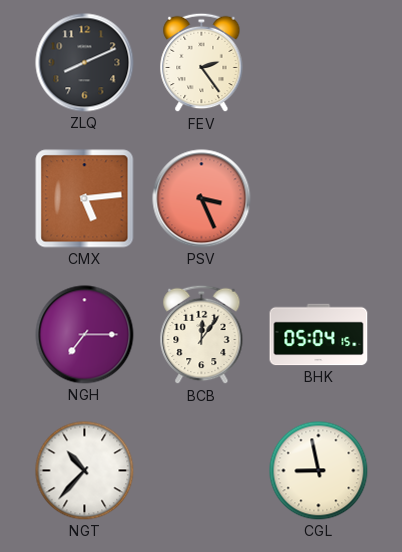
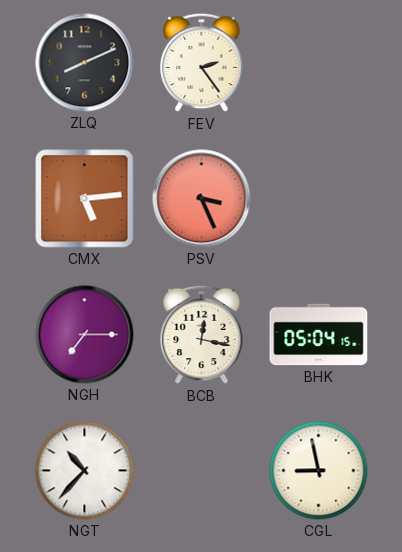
BCB: 12:06 -> 12:17 (202, 335)
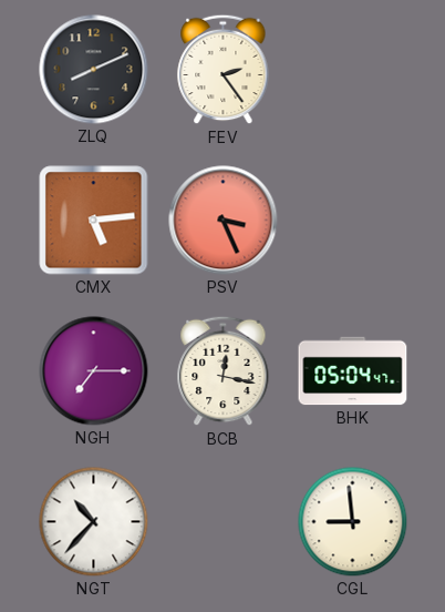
BHK: 05:04:15 -> 05:04:47 (353, 371)
CGL: 8:58 -> 8:59 (353, 522)
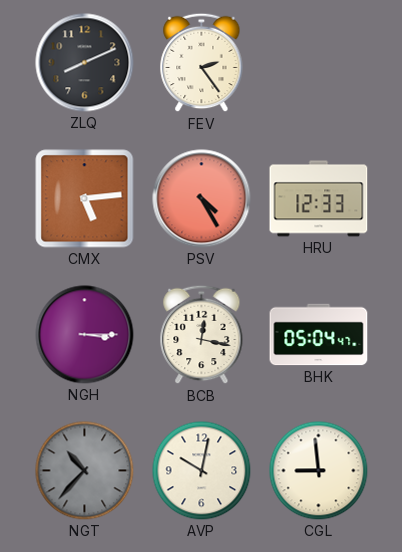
PSV: 3:26 -> 4:25 (202, 199)
HRU: none -> 12:33 (319, 199)
NGH: 7:15 -> 3:15 (85, 335)
NGT dial: white -> grey (85, 471)
AVP: none -> 10:02 (202, 471)
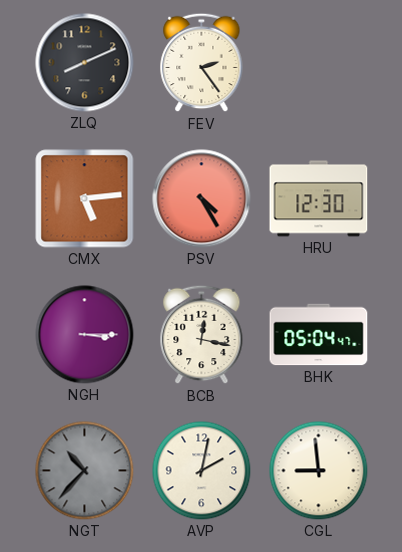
HRU: 12:33 -> 12:30 (319, 199)
AVP: 10:02 -> 2:02 (202, 471)
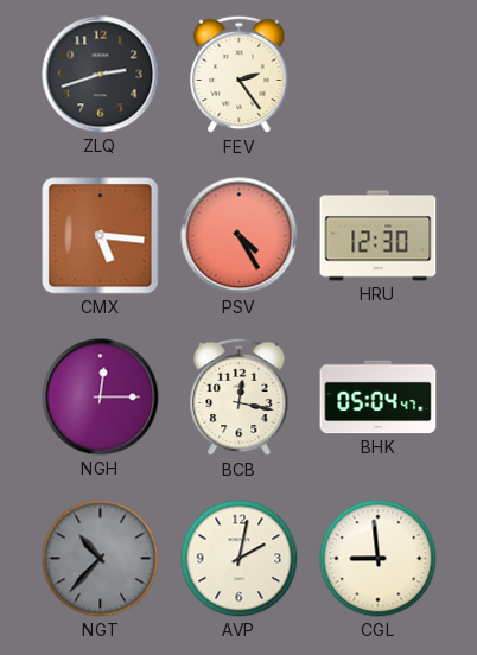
ZLQ: 8:11 -> 2:42 (101, 75)
CMX: 5:14 -> 5:16 (101, 236)
NGH: 3:15 -> 12:15 (101, 398)
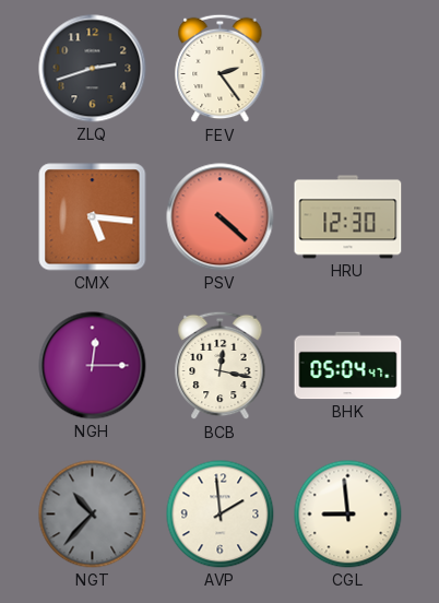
PSV: 4:25 -> 4:22 (221, 217)
AVP: 2:02 -> 1:59 (221, 515)
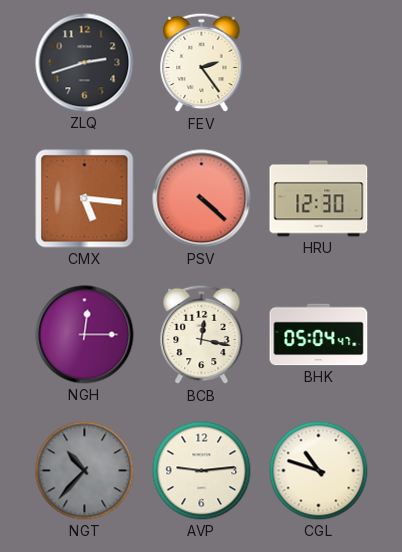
AVP: 1:59 -> 9:14 (202, 471)
CGL: 8:59 -> 10:48 (319, 471)
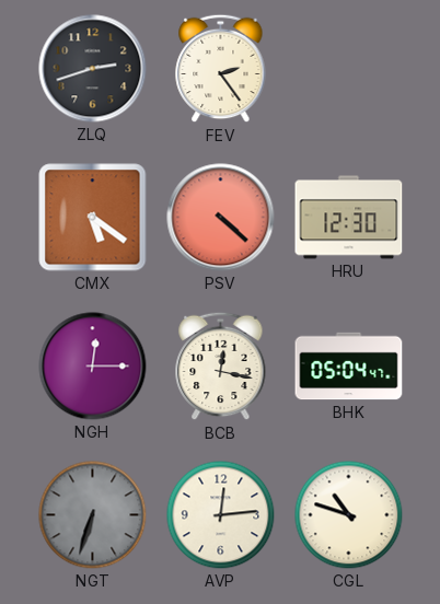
CMX: 5:16 -> 5:21 (93, 218)
NGT: 10:37 -> 6:33 (93, 515)
AVP: 9:14 -> 12:14 (221, 515)
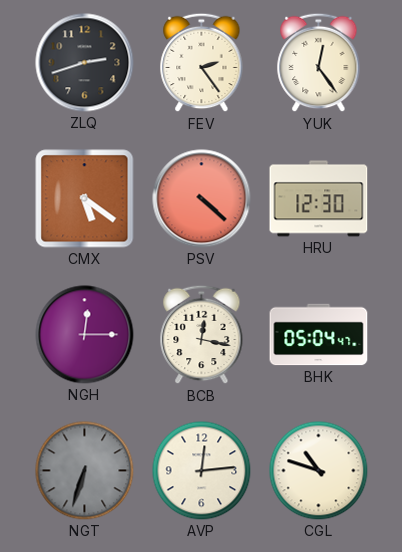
YUK: none -> 12:24 (319, 63)
